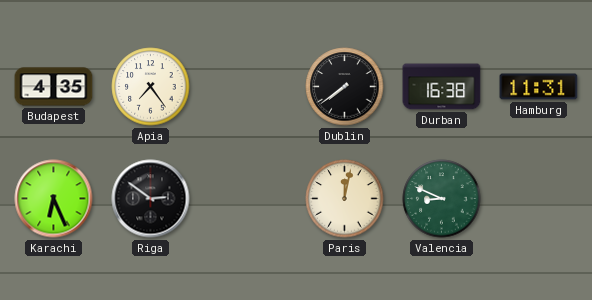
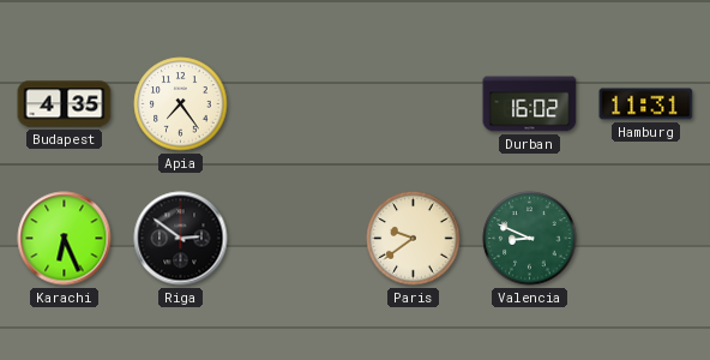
Dublin: 7:39 -> none (345, 87)
Durban: 16:38 -> 16:02 (530, 104)
Paris: 12:02 -> 9:39 (414, 239)
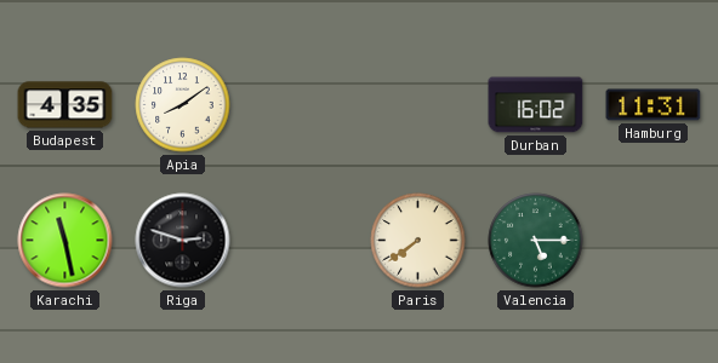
Apia: 7:24 -> 8:09 (183, 105)
Karachi: 6:26 -> 11:28 (65, 241)
Riga: 2:51 -> 2:48 (183, 241)
Paris: 9:39 -> 7:39 (418, 241)
Valencia: 8:49 -> 5:15 (536, 241)
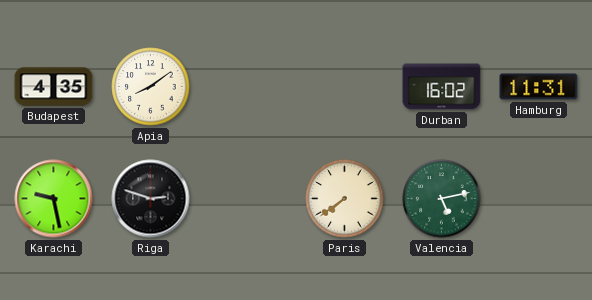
Karachi: 11:28 -> 9:28 (54, 199)
Valencia: 5:15 -> 5:13 (442, 199)
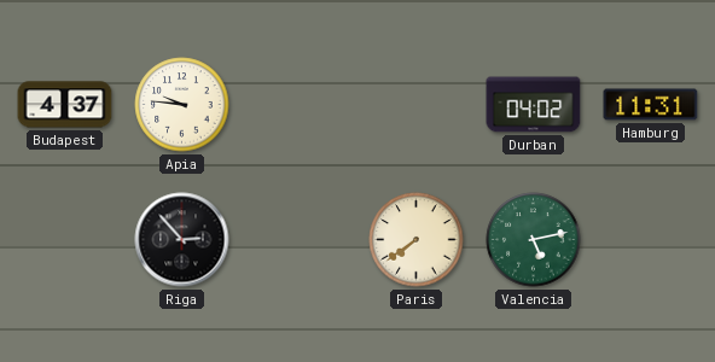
Budapest: 4:35 -> 4:37 (65, 105)
Apia: 8:09 -> 9:46 (182, 105)
Durban: 16:02 -> 04:02 (534, 105)
Karachi: 9:28 -> none (54, 199)
Riga: 2:48 -> 2:53 (182, 240)
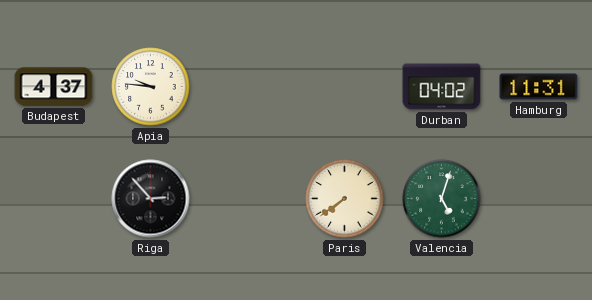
Valencia: 5:13 -> 5:03 (442, 199)
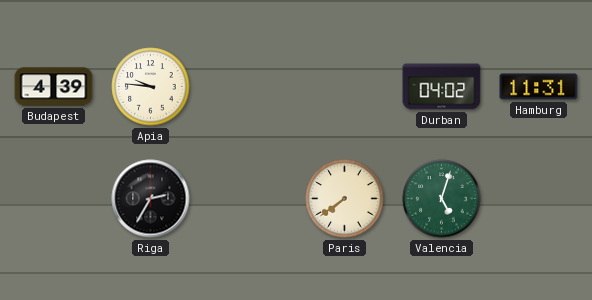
Budapest: 4:37 -> 4:39 (54, 87)
Riga: 2:53 -> 2:35 (151, 199)
